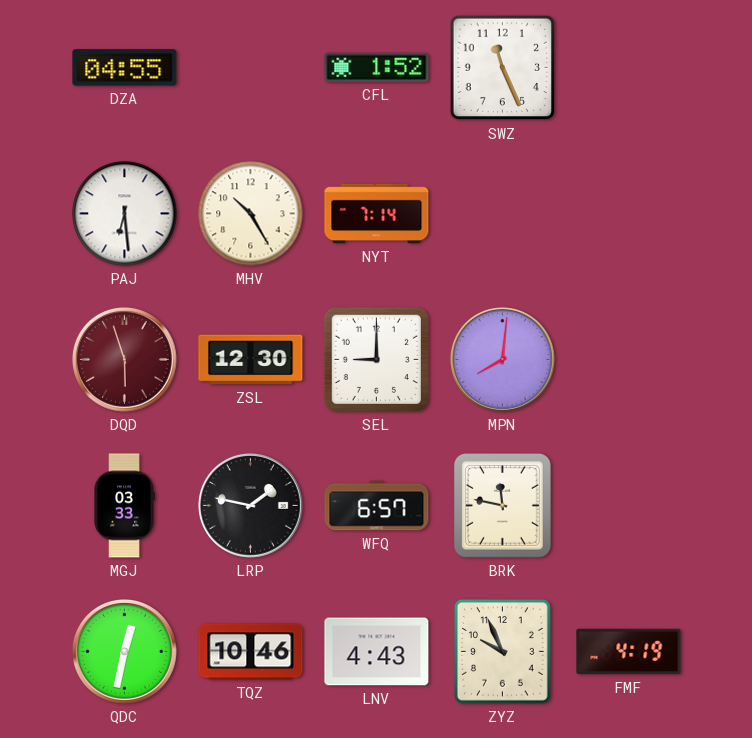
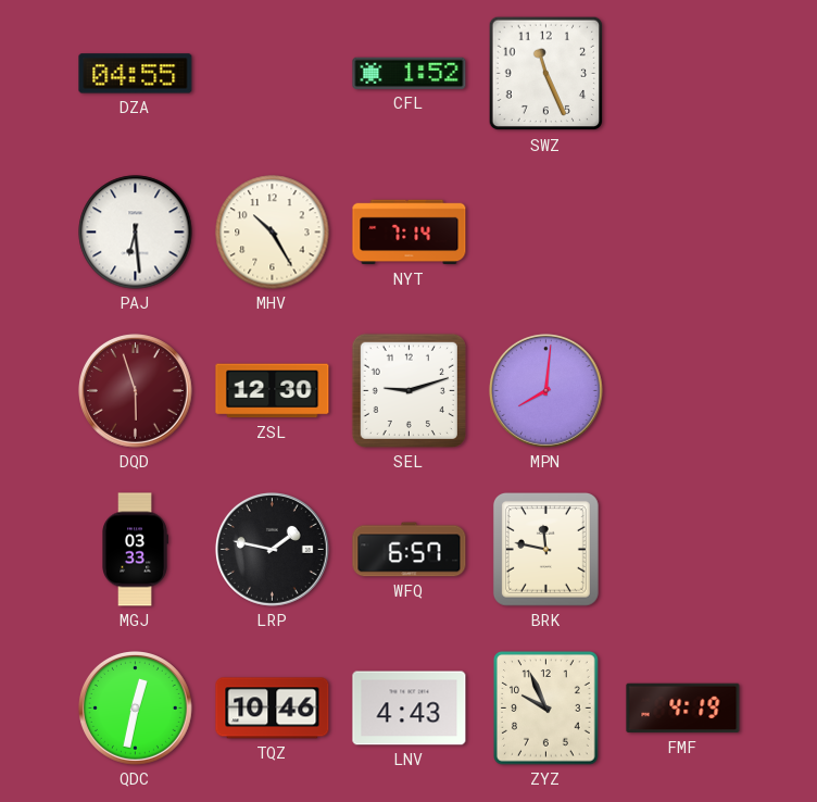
SEL: 9:00 -> 9:12 (409, 390)
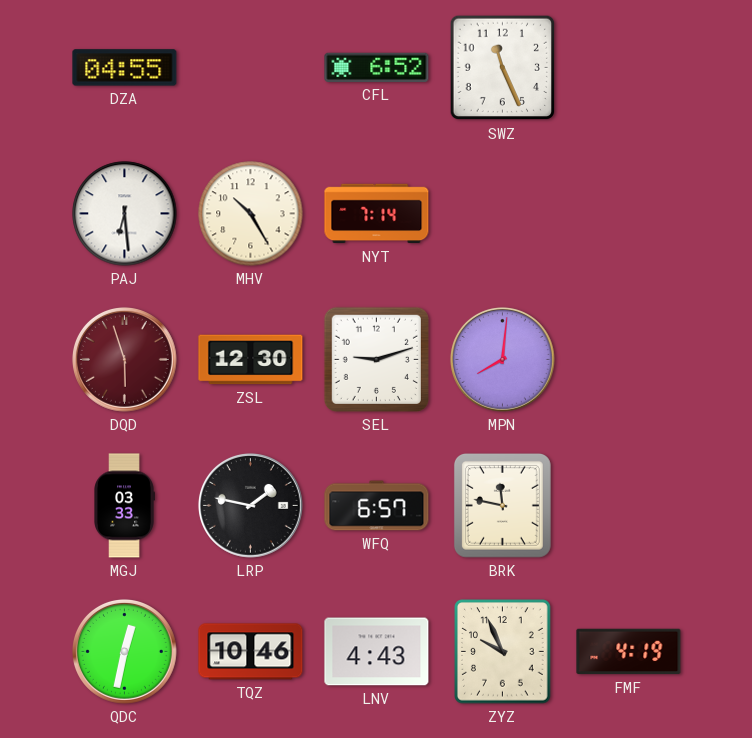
CFL: 1:52 -> 6:52 (377, 67)
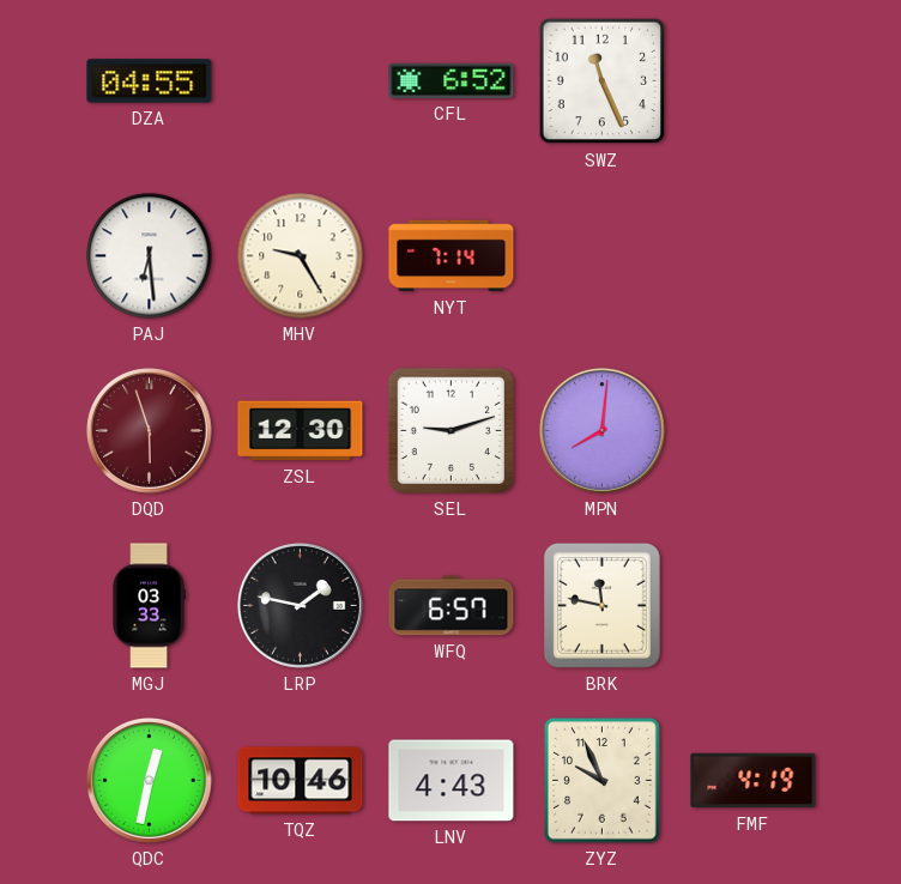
MHV: 10:25 -> 9:25 (301, 256)
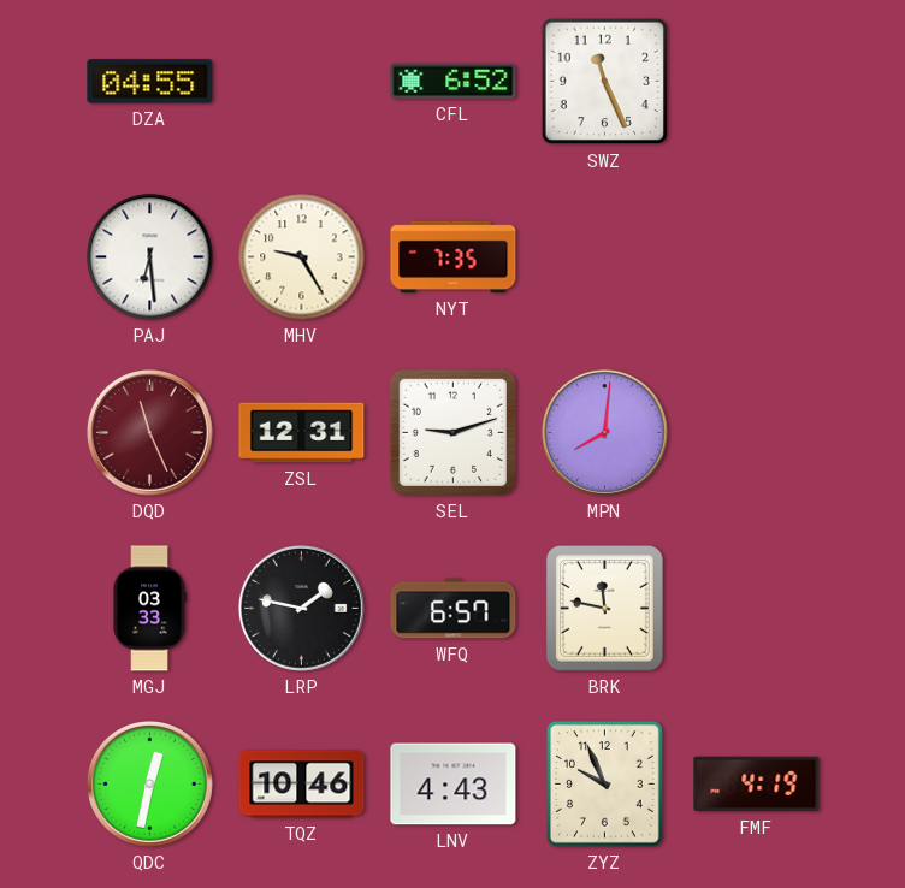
NYT: 7:14 -> 7:35 (454, 257)
DQD: 5:57 -> 11:26 (149, 432)
ZSL: 12:30 -> 12:31 (302, 433)
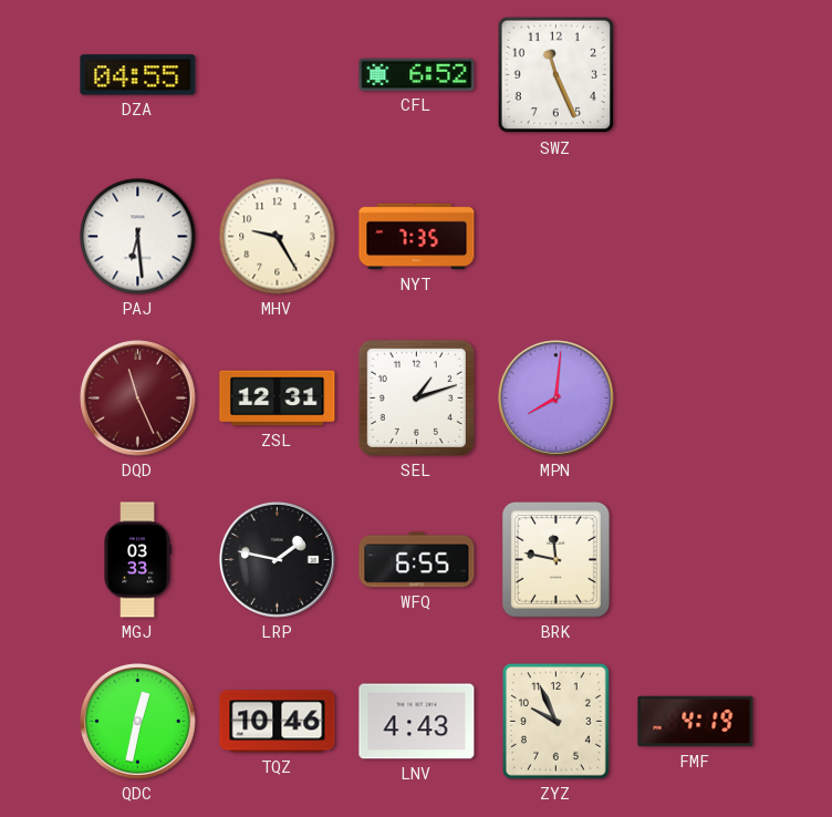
SEL: 9:12 -> 1:12 (416, 397)
WFQ: 6:57 -> 6:55 (417, 560)
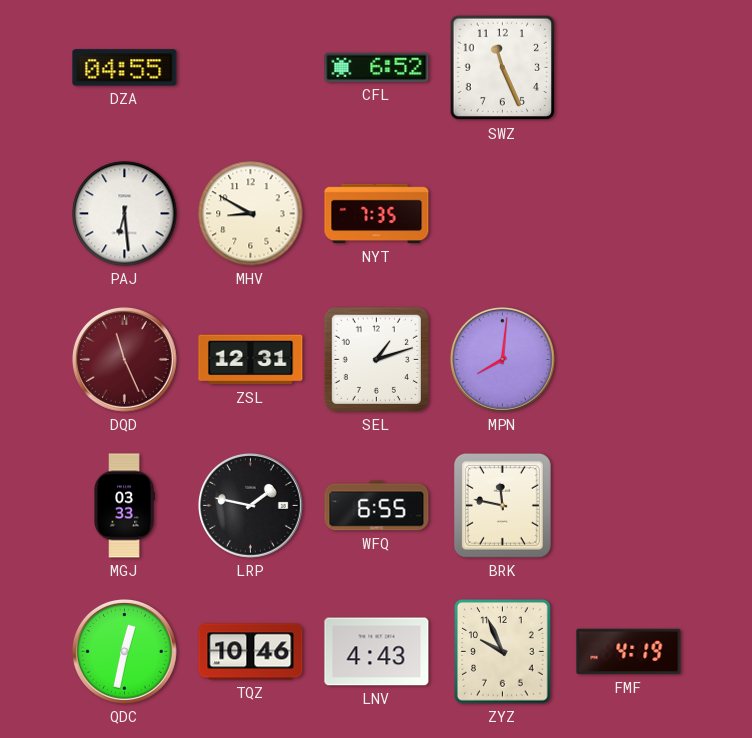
MHV: 9:25 -> 8:50 (251, 214)
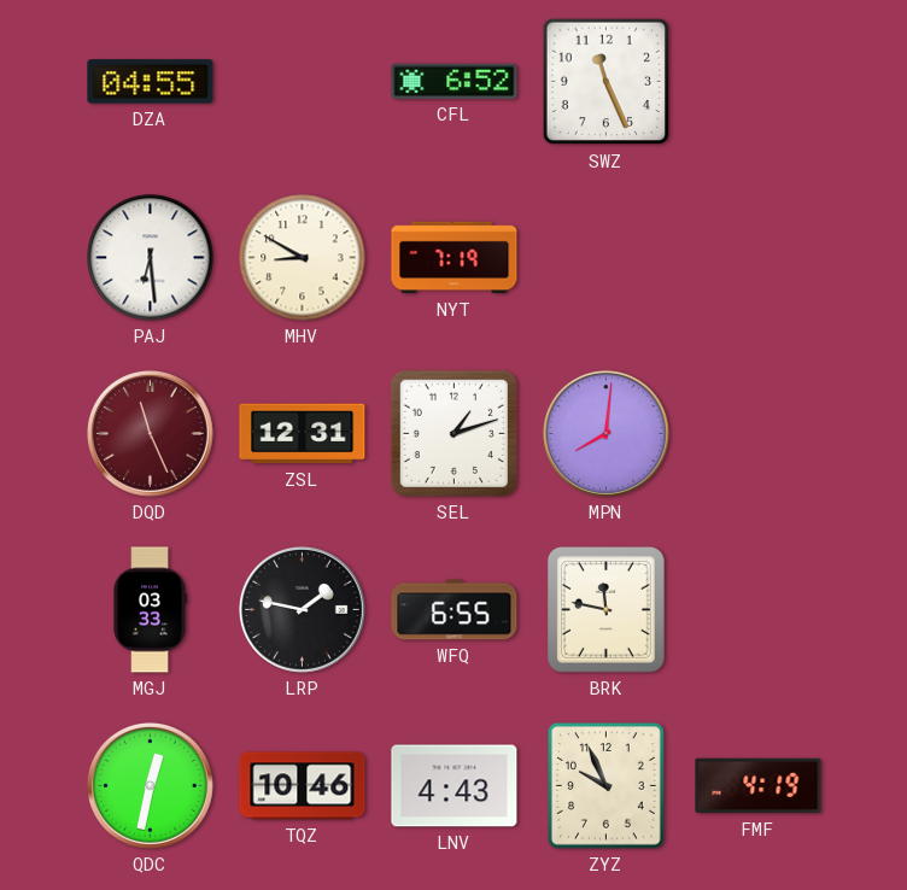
NYT: 7:35 -> 7:19 (455, 258)
